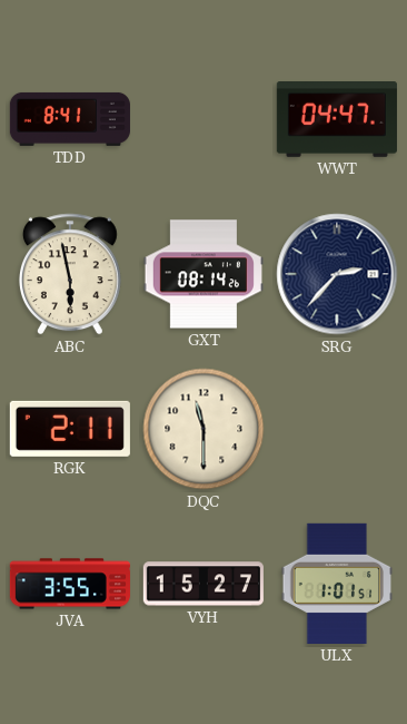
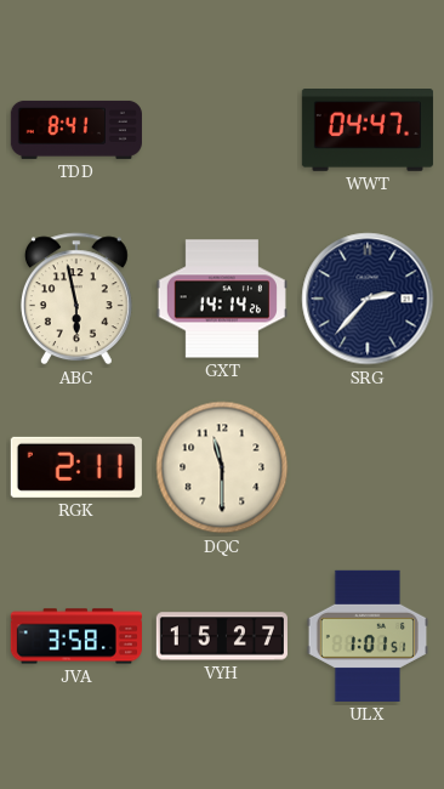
GXT: 08:14 -> 14:14 (222, 299)
JVA: 3:55 -> 3:58 (76, 636)
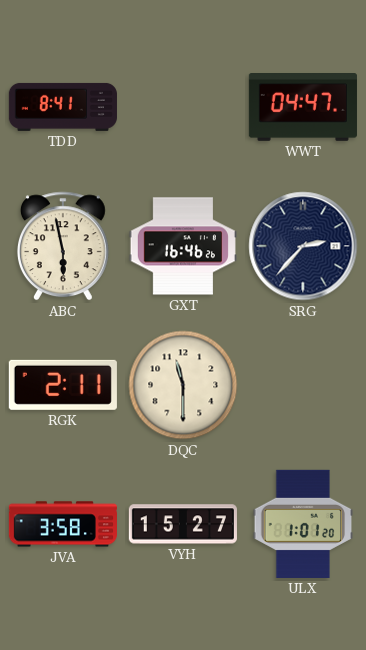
GXT: 14:14 -> 16:46 (183, 246)
ULX: 1:01:51 -> 1:01:20 (303, 524)
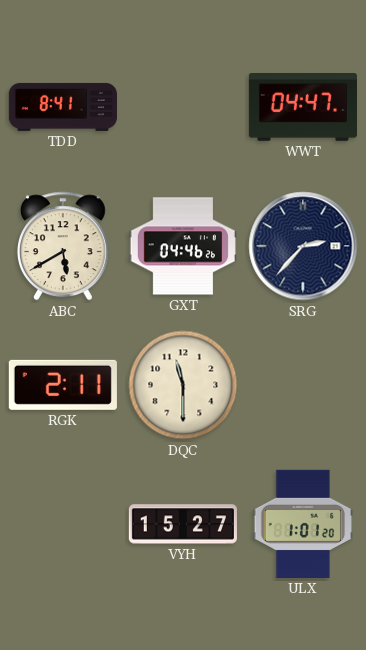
ABC: 5:58 -> 5:40 (63, 246)
GXT: 16:46 -> 04:46 (183, 246)
JVA: 3:58 -> none (63, 524)
